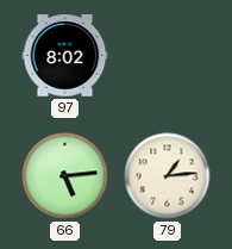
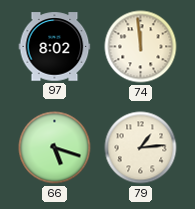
74: none -> 11:59 (141, 47)
66: 5:14 -> 5:18 (55, 148)
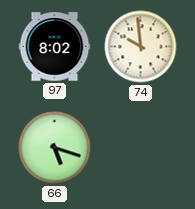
74: 11:59 -> 9:59 (141, 47)
79: 1:14 -> none (141, 148)
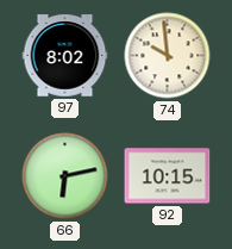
66: 5:18 -> 6:13 (65, 176)
92: none -> 10:15 (168, 176)
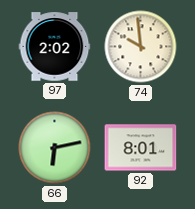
97: 8:02 -> 2:02 (55, 47)
92: 10:15 -> 8:01 (141, 148)
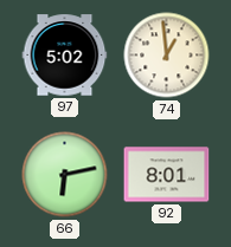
97: 2:02 -> 5:02 (65, 56)
74: 9:59 -> 12:59 (167, 56)
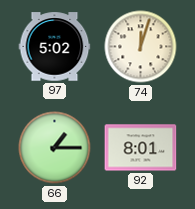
74: 12:59 -> 12:03 (141, 47)
66: 6:13 -> 1:15 (55, 148)
